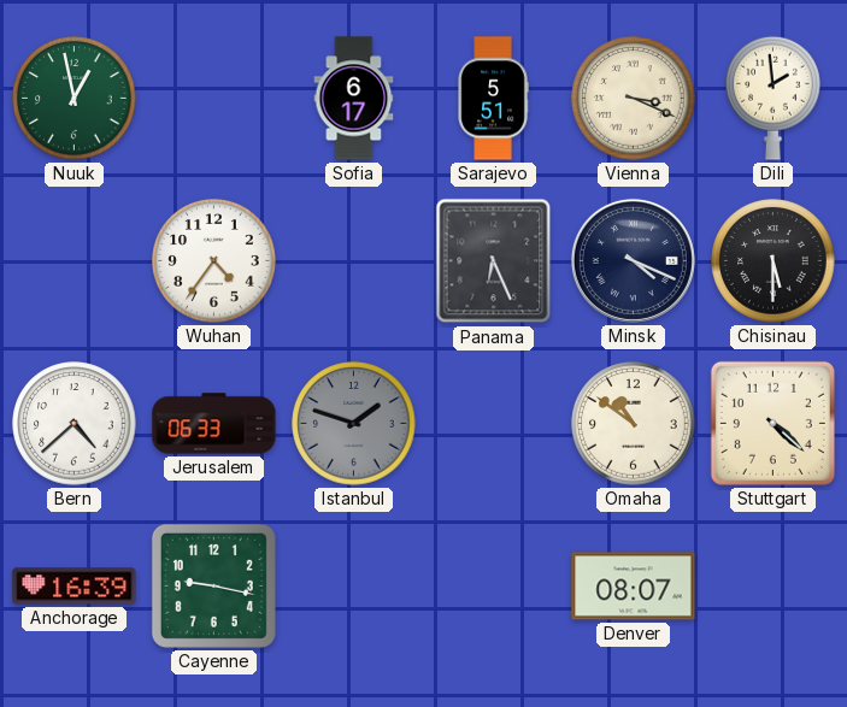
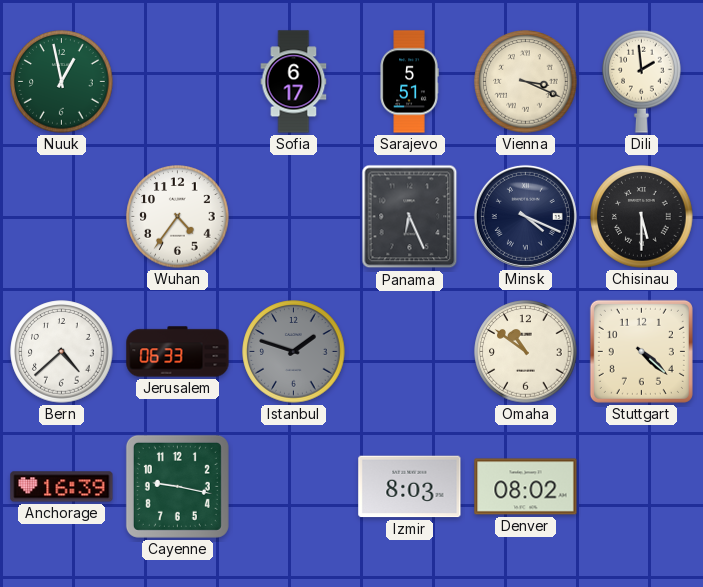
Izmir: none -> 8:03 (410, 487)
Denver: 08:07 -> 08:02 (526, 487)
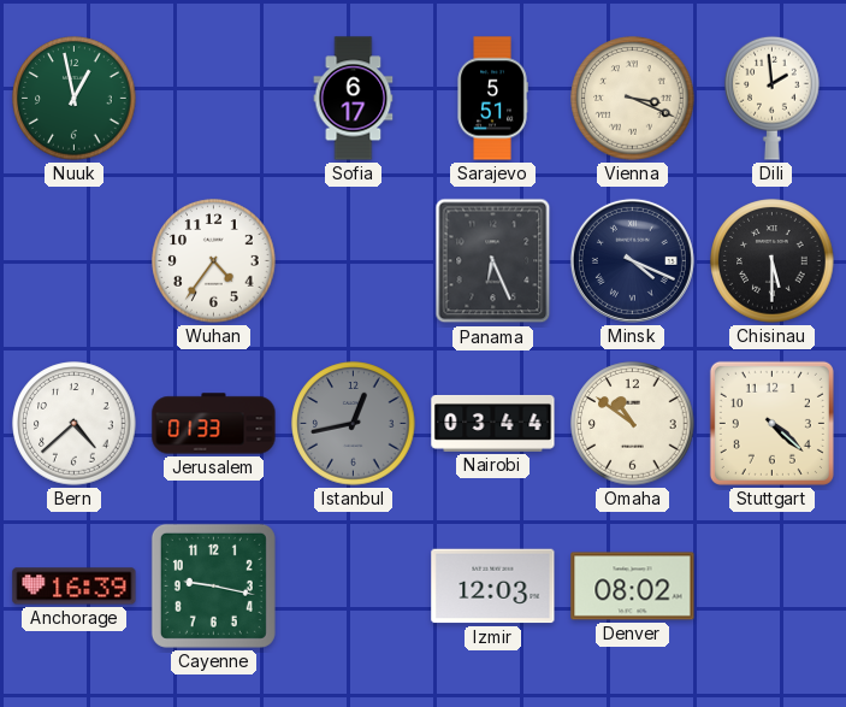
Jerusalem: 06:33 -> 01:33 (214, 424)
Istanbul: 1:48 -> 12:43 (354, 424)
Nairobi: none -> 03:44 (493, 423)
Izmir: 8:03 -> 12:03 (493, 587)
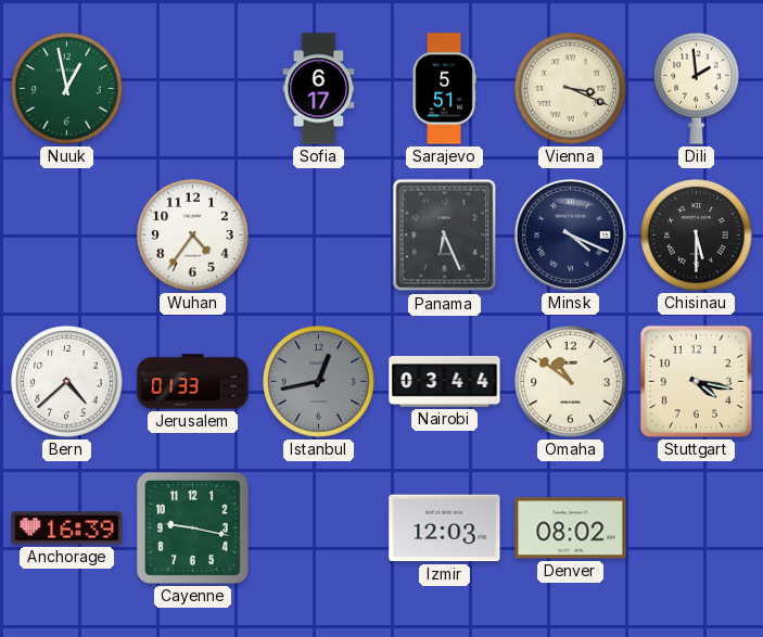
Stuttgart: 4:22 -> 4:17 (696, 381)
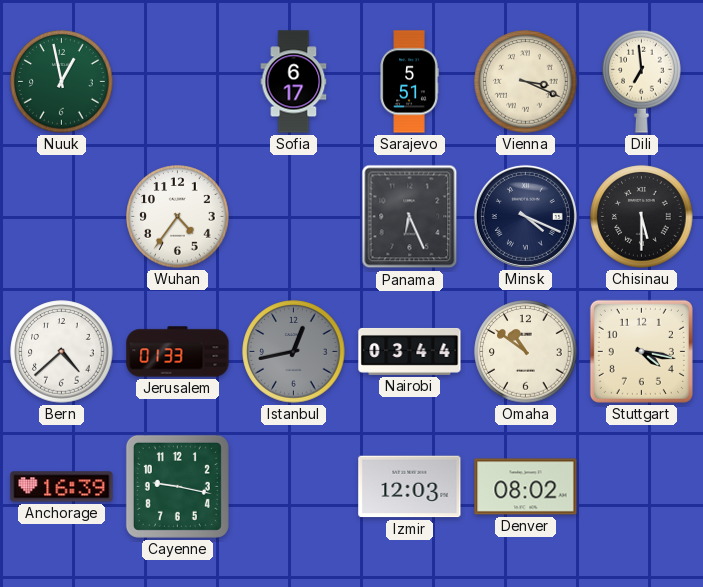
Dili: 1:59 -> 6:59 (642, 81)
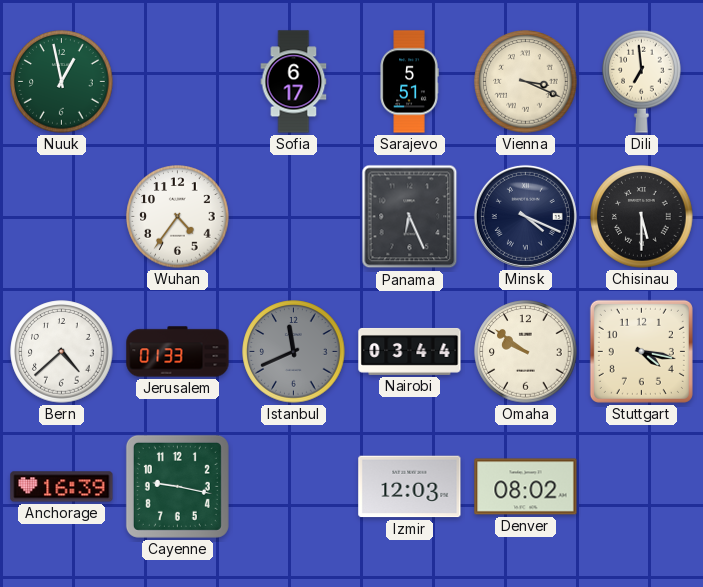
Istanbul: 12:43 -> 11:41 (294, 352)
Omaha: 10:51 -> 9:51 (526, 352)
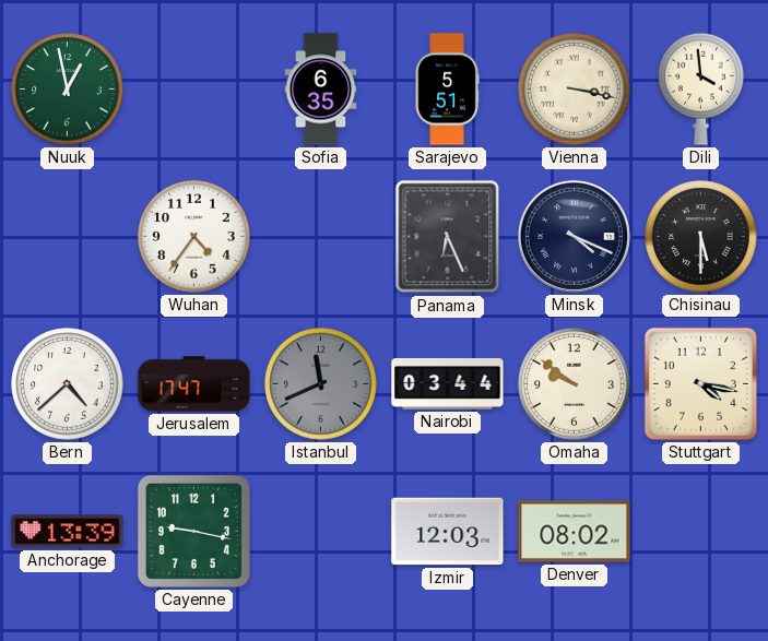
Sofia: 6:17 -> 6:35 (321, 90)
Vienna: 3:19 -> 3:17 (575, 90)
Dili: 6:59 -> 3:59 (701, 88)
Jerusalem: 01:33 -> 17:47 (194, 384)
Anchorage: 16:39 -> 13:39 (68, 532)
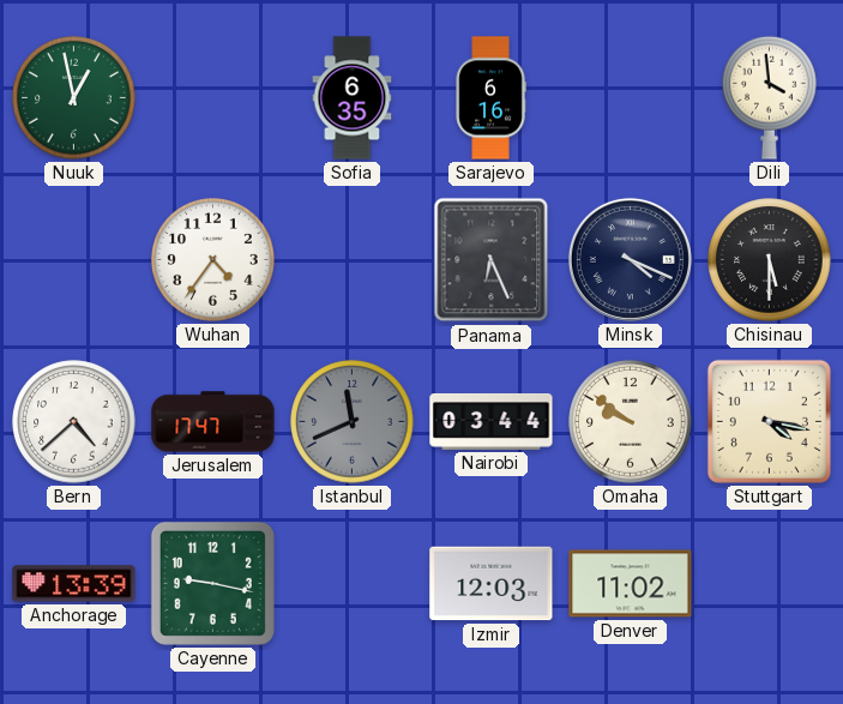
Sarajevo: 5:51 -> 6:16 (490, 98)
Vienna: 3:17 -> none (575, 90)
Denver: 08:02 -> 11:02 (631, 584)
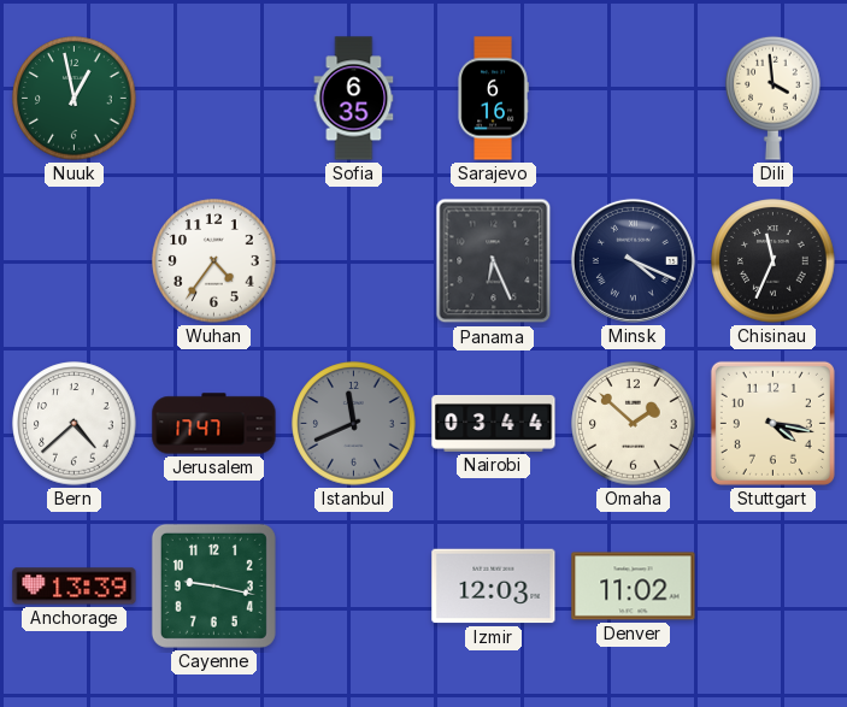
Chisinau: 5:30 -> 11:34 (774, 261)
Omaha: 9:51 -> 1:52 (634, 424)
